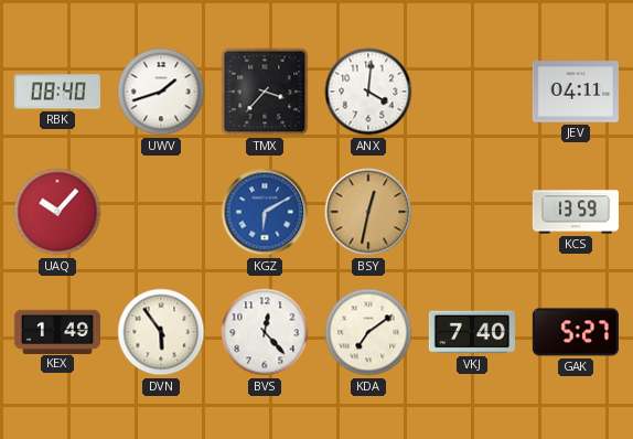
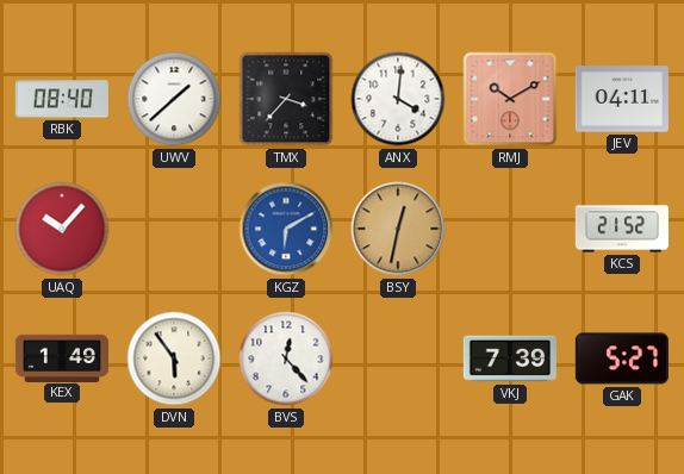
UWV: 1:42 -> 1:38 (174, 99)
RMJ: none -> 10:10 (510, 99)
KCS: 13:59 -> 21:52 (622, 229)
KDA: 7:09 -> none (368, 332)
VKJ: 7:40 -> 7:39 (510, 358)
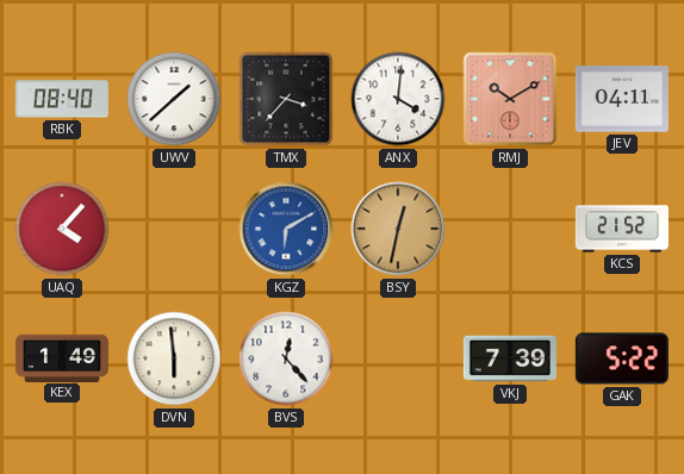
UAQ: 10:07 -> 4:07 (62, 229)
DVN: 5:54 -> 5:59 (174, 358)
GAK: 5:27 -> 5:22 (622, 358)
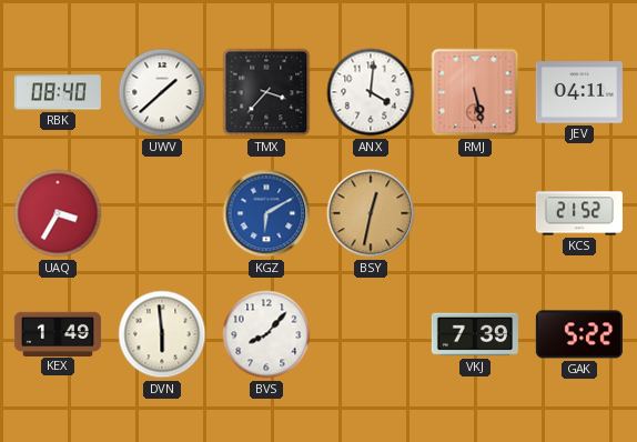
RMJ: 10:10 -> 5:28 (475, 92)
UAQ: 4:07 -> 3:35 (58, 213)
BVS: 12:23 -> 8:07 (266, 334)
